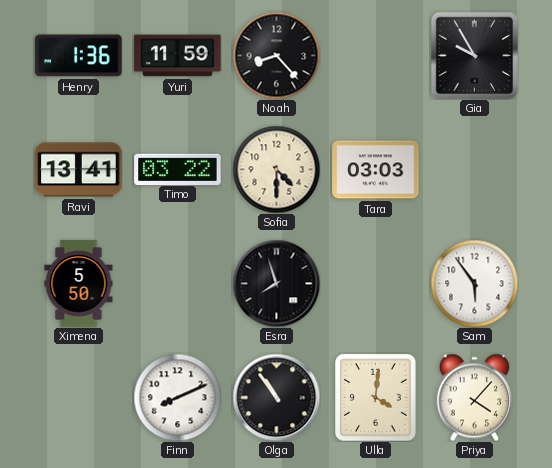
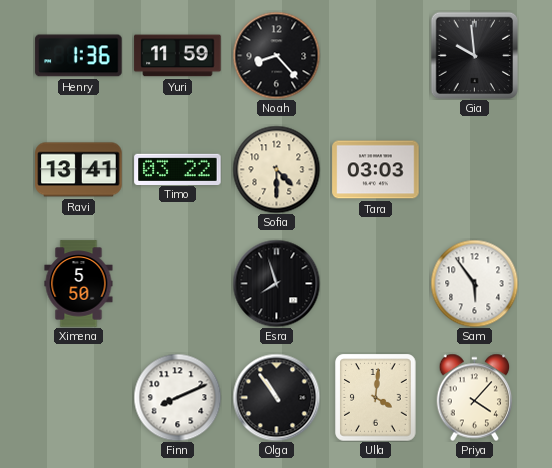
Gia: 9:55 -> 9:59 (474, 55)
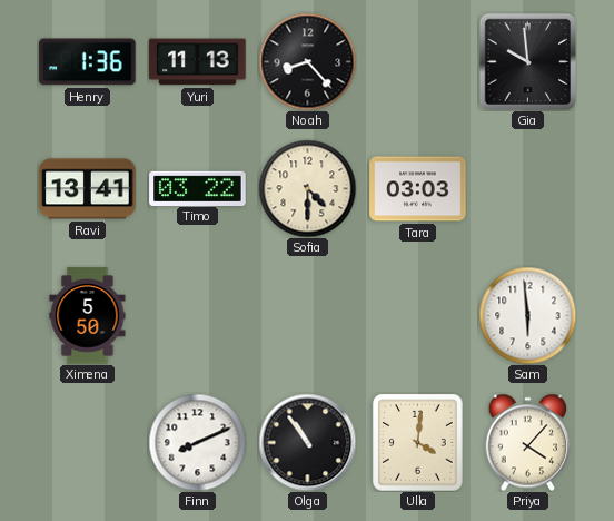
Yuri: 11:59 -> 11:13 (198, 62)
Esra: 7:57 -> none (276, 283)
Sam: 5:54 -> 5:59 (527, 315)
